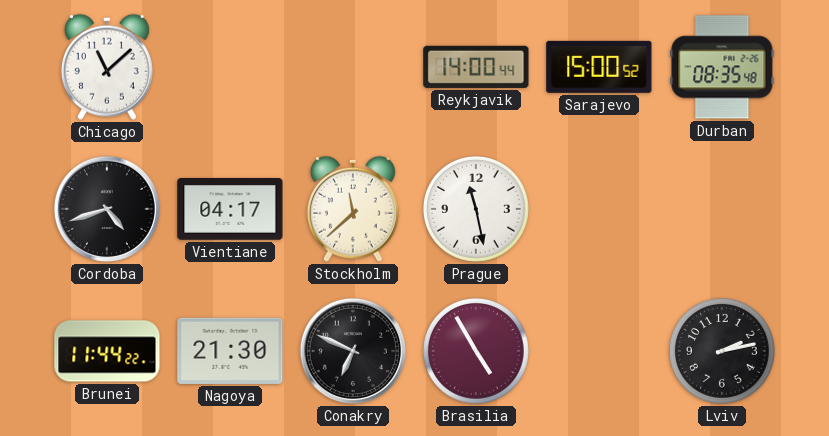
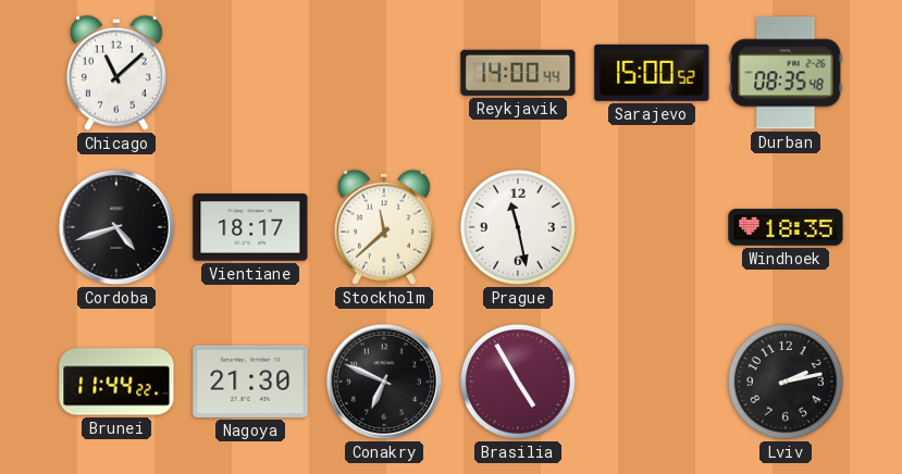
Vientiane: 04:17 -> 18:17 (250, 228)
Windhoek: none -> 18:35 (786, 227)
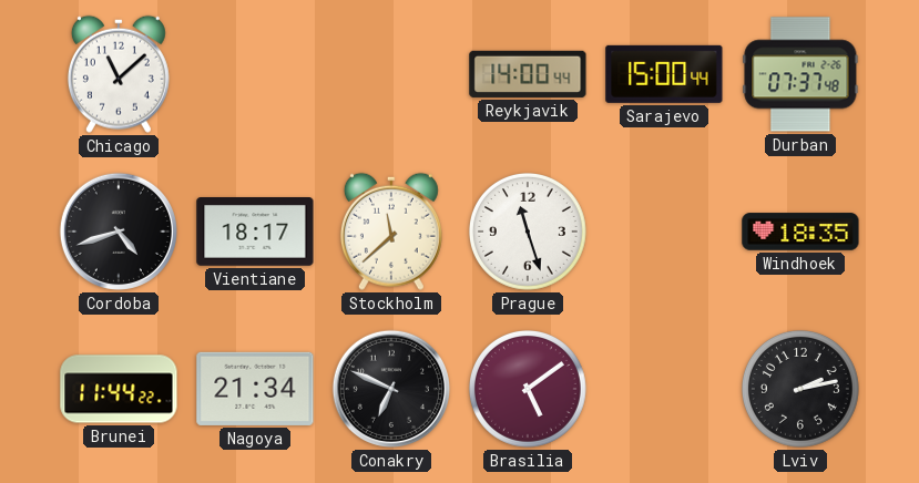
Sarajevo: 15:00:52 -> 15:00:44 (664, 74)
Durban: 08:35 -> 07:37 (800, 74)
Prague: 11:28 -> 11:27 (529, 233)
Nagoya: 21:30 -> 21:34 (255, 389)
Brasilia: 4:55 -> 5:09 (529, 390)
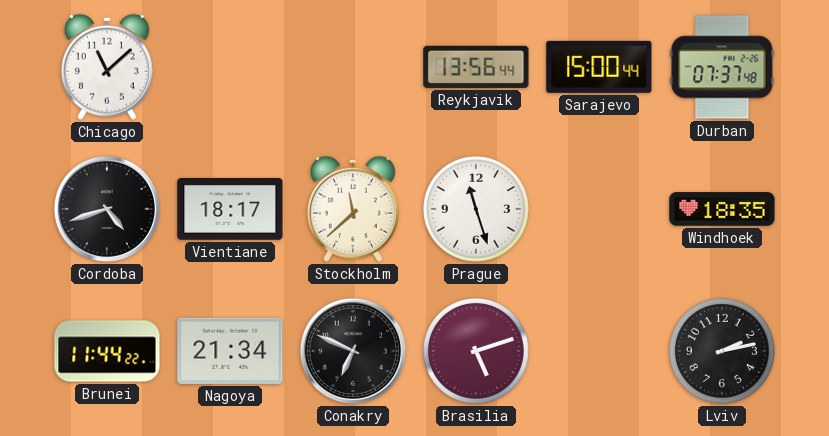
Reykjavik: 14:00 -> 13:56 (476, 67)
Brasilia: 5:09 -> 5:12 (477, 352)
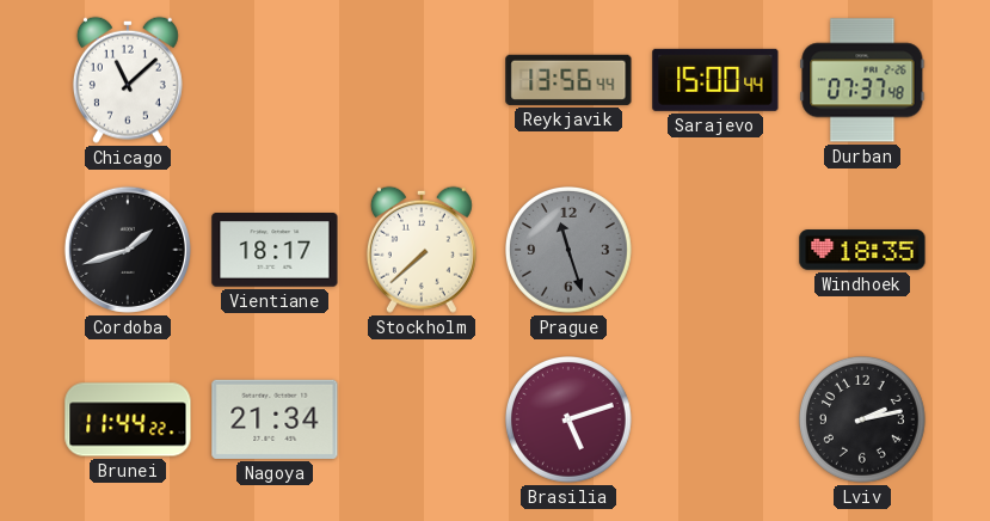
Cordoba: 4:42 -> 1:42 (128, 250)
Stockholm: 11:38 -> 7:38 (422, 250)
Prague dial: white -> grey (570, 251)
Conakry: 6:49 -> none (353, 351)
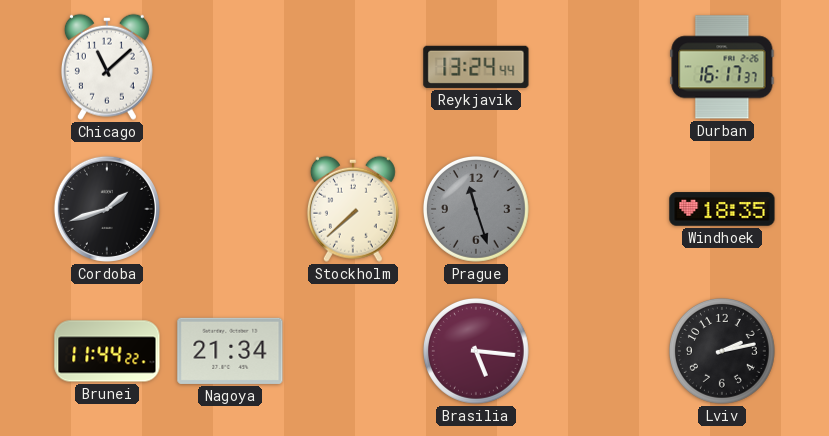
Reykjavik: 13:56 -> 13:24 (476, 67)
Sarajevo: 15:00 -> none (715, 80)
Durban: 07:37 -> 16:17 (722, 67)
Vientiane: 18:17 -> none (275, 251)
Brasilia: 5:12 -> 5:16 (477, 352)
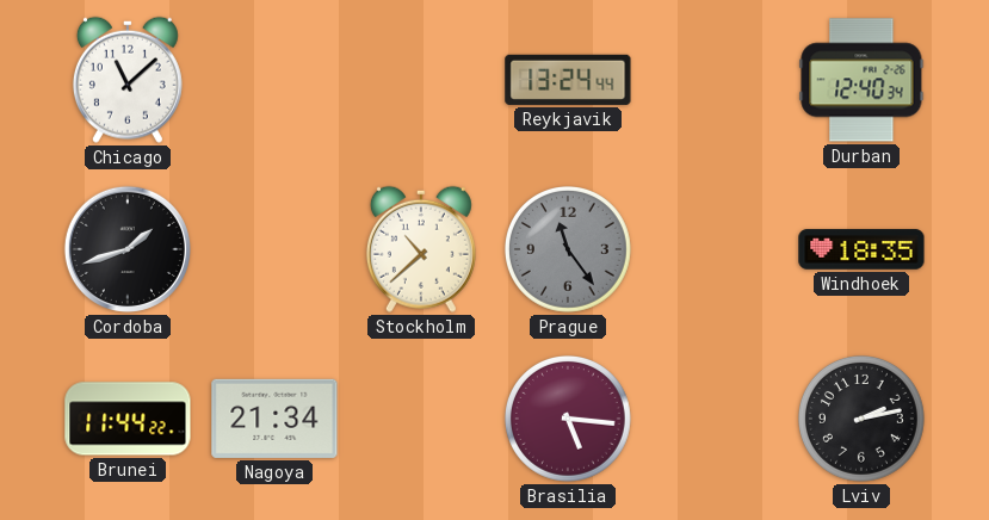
Durban: 16:17 -> 12:40 (861, 80)
Stockholm: 7:38 -> 10:38 (421, 249)
Prague: 11:27 -> 11:24 (569, 250)
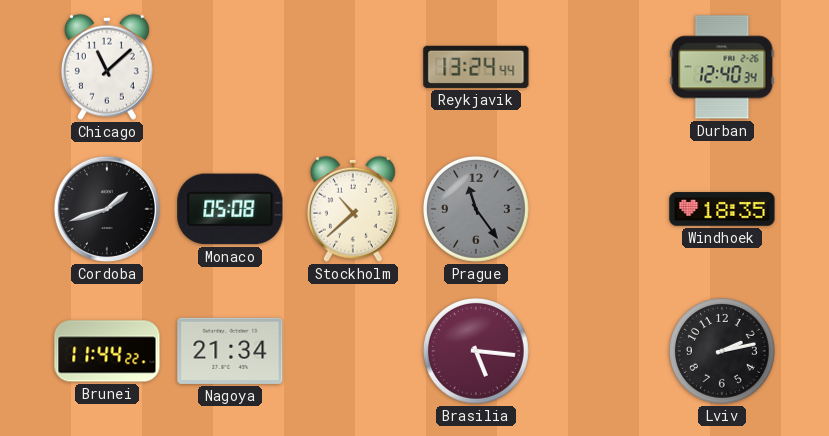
Monaco: none -> 05:08 (230, 209)
